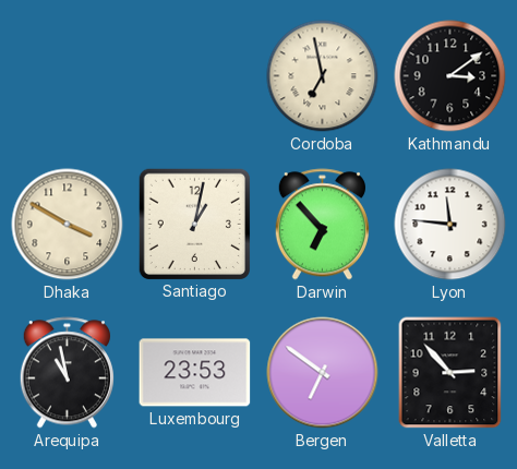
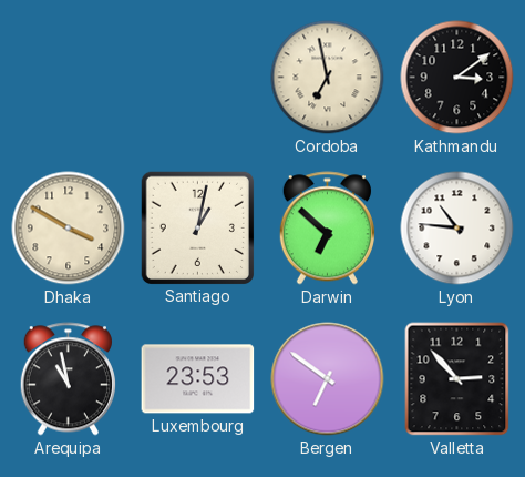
Darwin: 6:53 -> 6:52 (327, 229)
Lyon: 11:46 -> 10:46 (457, 229)
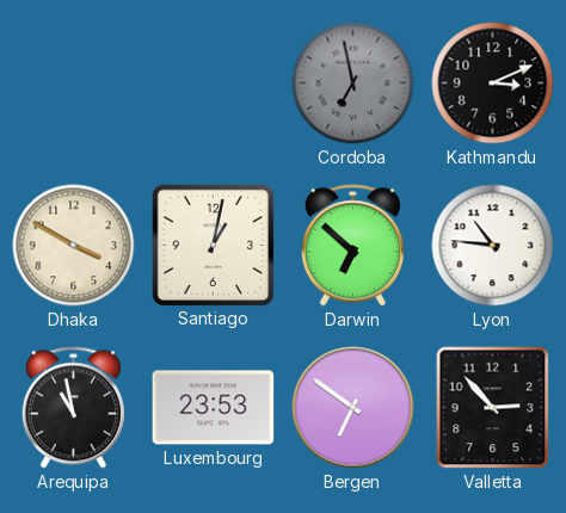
Cordoba dial: cream -> grey (353, 84)
Kathmandu: 3:09 -> 3:11 (493, 84)
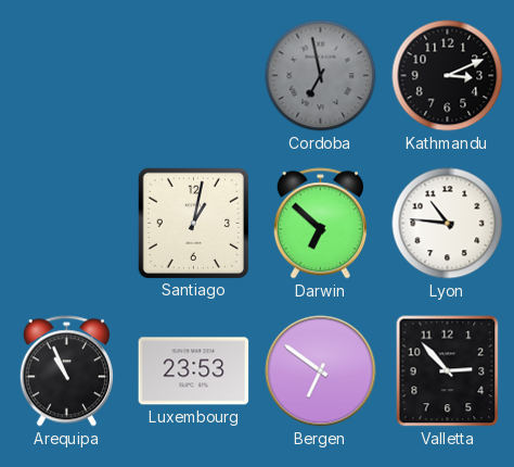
Dhaka: 3:50 -> none (74, 246)
Arequipa: 10:58 -> 10:56 (66, 371)
